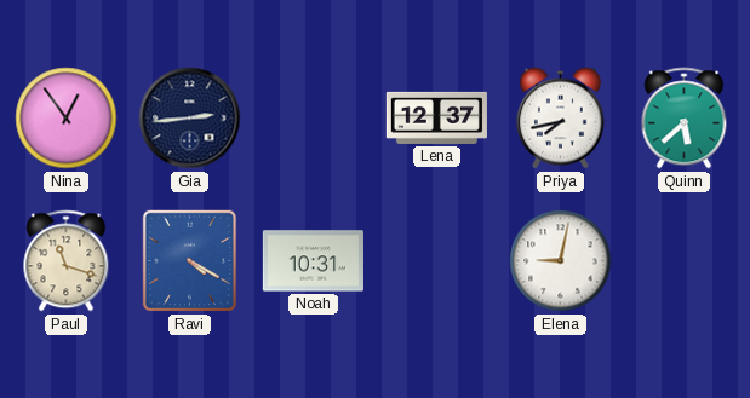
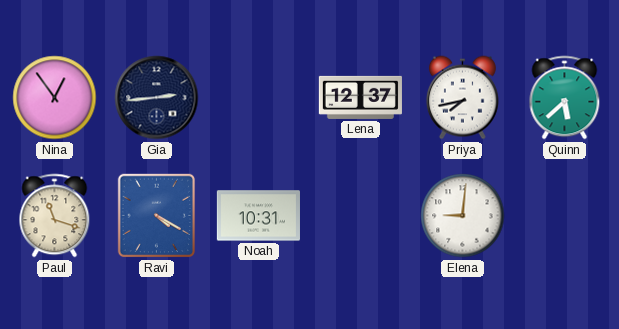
Elena: 9:02 -> 9:01 (463, 216)
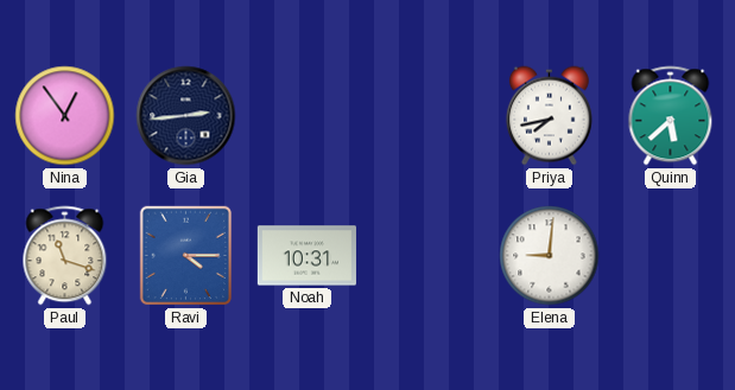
Lena: 12:37 -> none (360, 97)
Ravi: 4:20 -> 4:15 (186, 256)
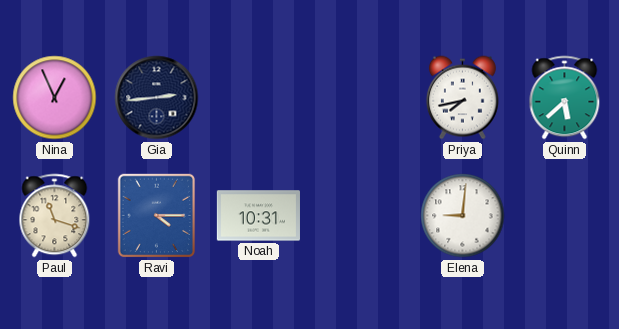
Nina: 12:54 -> 12:56 (55, 98)
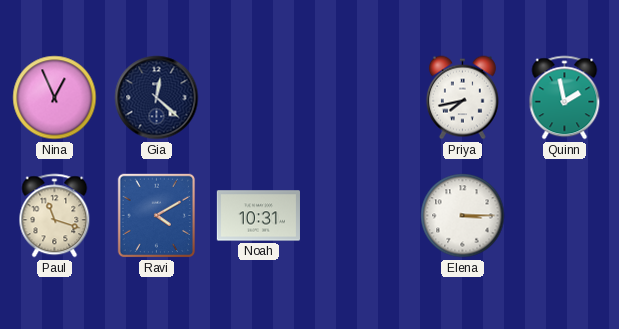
Gia: 2:44 -> 12:22 (157, 98)
Quinn: 5:38 -> 1:58 (565, 98)
Ravi: 4:15 -> 4:10 (157, 216)
Elena: 9:01 -> 3:15 (463, 216)
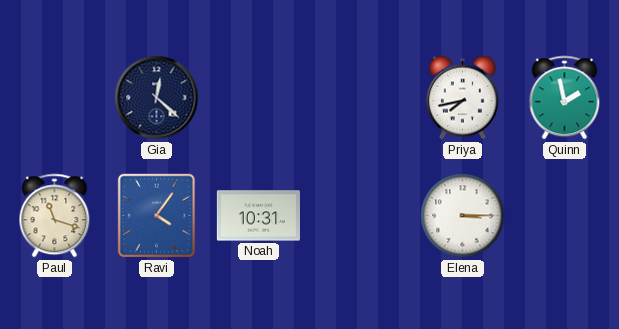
Nina: 12:56 -> none (55, 98)
Ravi: 4:10 -> 4:06 (157, 216)
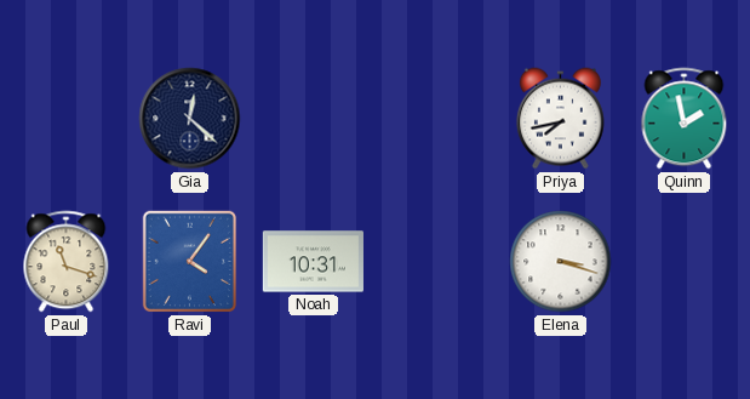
Elena: 3:15 -> 3:18 (561, 262)
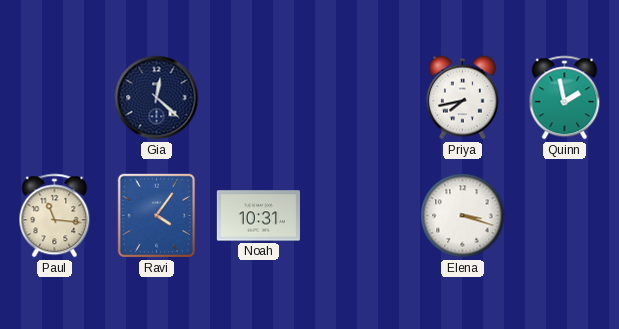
Paul: 11:18 -> 11:16 (55, 216)
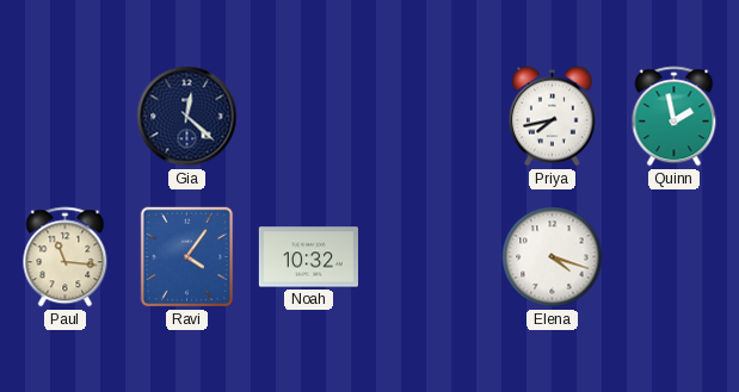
Noah: 10:31 -> 10:32 (308, 257)
Elena: 3:18 -> 4:18 (553, 257)
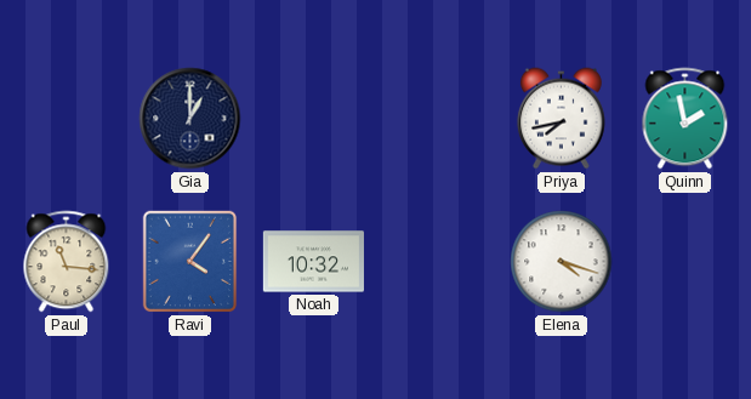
Gia: 12:22 -> 1:00 (190, 119)
